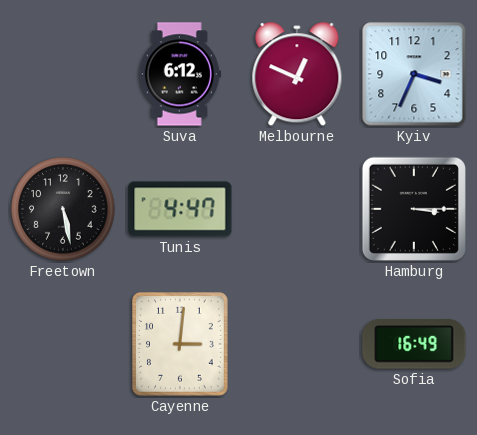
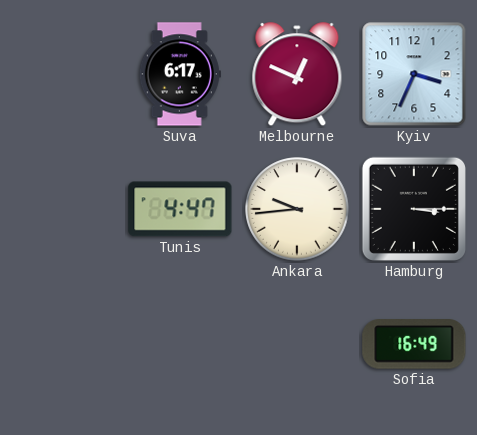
Suva: 6:12 -> 6:17 (180, 74)
Freetown: 5:28 -> none (63, 209)
Ankara: none -> 9:44 (297, 209)
Cayenne: 3:01 -> none (181, 345)
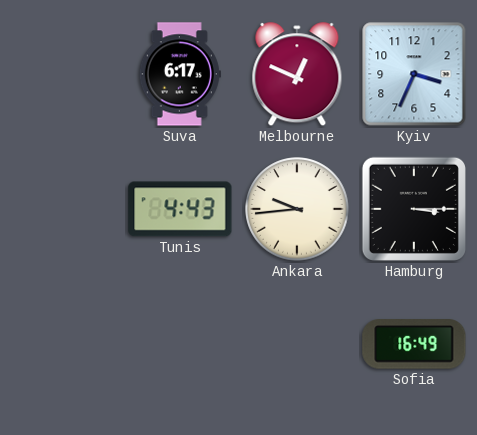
Tunis: 4:47 -> 4:43 (180, 209)
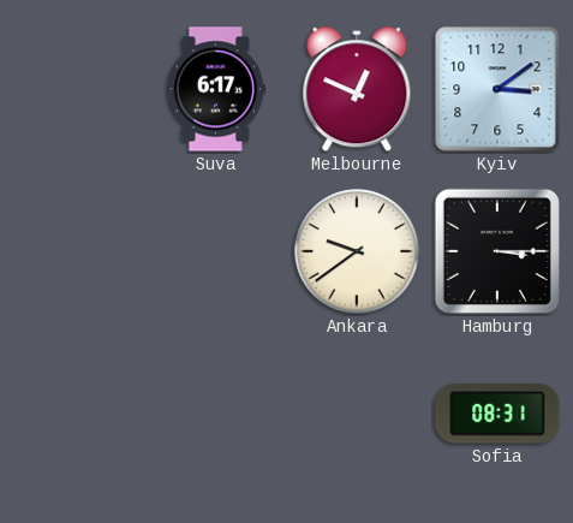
Kyiv: 3:34 -> 3:09 (497, 89)
Tunis: 4:43 -> none (180, 209)
Ankara: 9:44 -> 9:39 (357, 251)
Sofia: 16:49 -> 08:31 (497, 414)
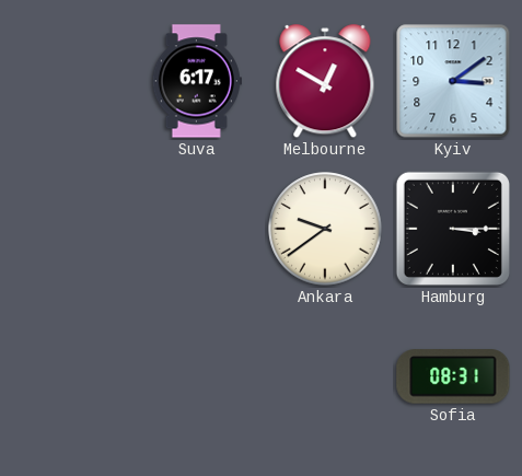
Melbourne: 12:49 -> 12:50 (325, 82)
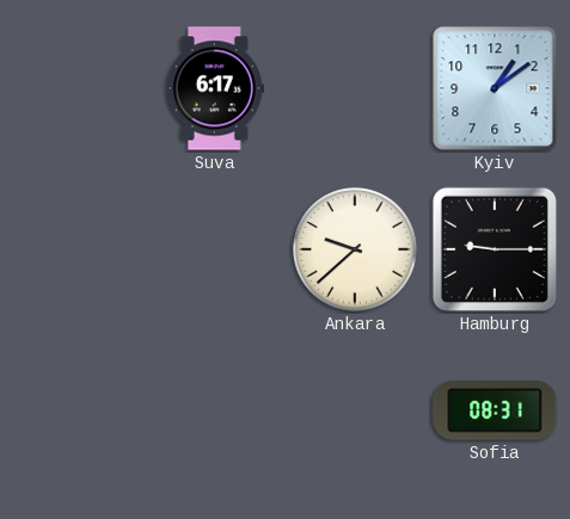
Melbourne: 12:50 -> none (325, 82)
Kyiv: 3:09 -> 1:09 (495, 88)
Ankara: 9:39 -> 9:38 (355, 249)
Hamburg: 3:15 -> 9:15 (495, 249)
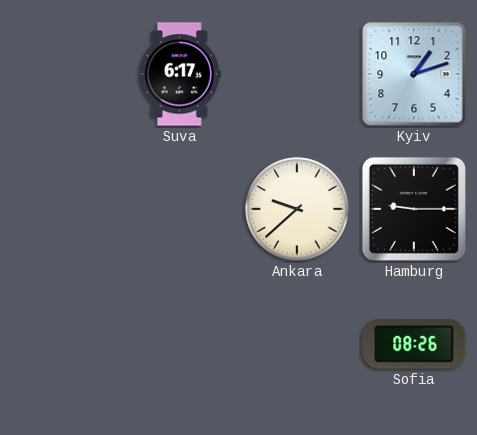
Kyiv: 1:09 -> 1:12 (414, 74)
Sofia: 08:31 -> 08:26 (414, 344)
